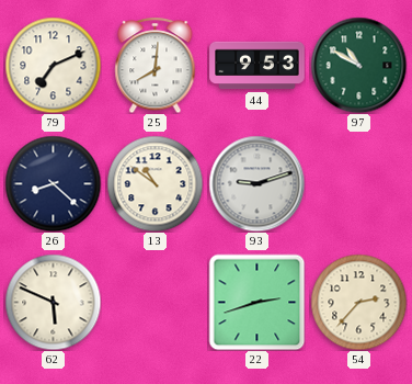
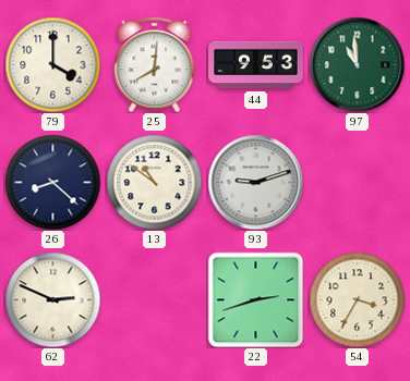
79: 7:11 -> 4:00 (52, 64)
97: 10:50 -> 10:59 (357, 64)
62: 5:49 -> 2:49 (52, 299)
54: 2:37 -> 3:35 (357, 299)
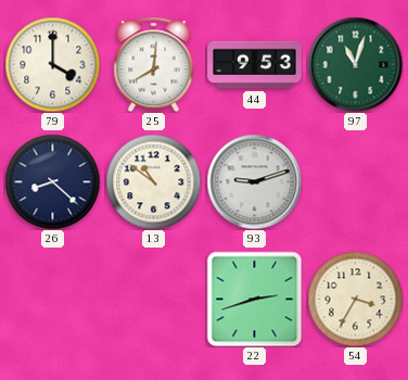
97: 10:59 -> 11:03 (355, 64)
62: 2:49 -> none (52, 299)
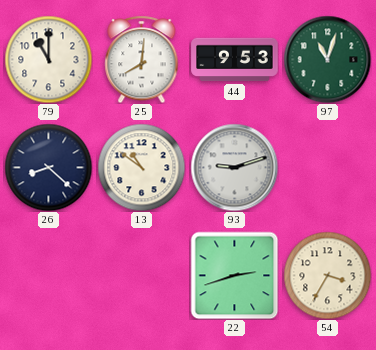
79: 4:00 -> 11:00 (48, 59)
